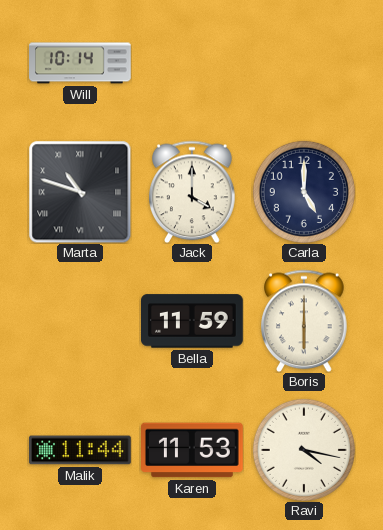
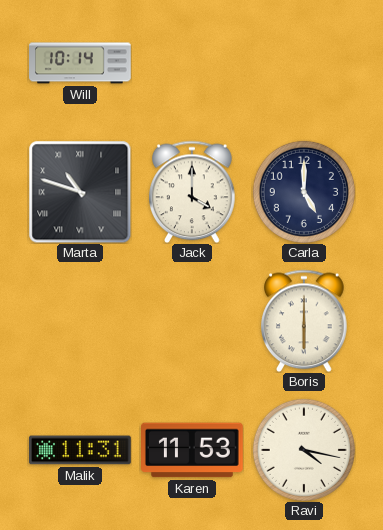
Bella: 11:59 -> none (193, 321)
Malik: 11:44 -> 11:31 (81, 450)
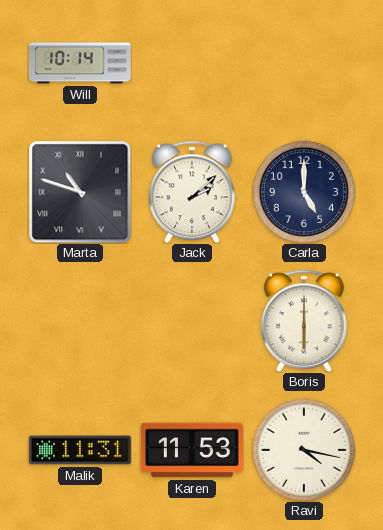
Jack: 4:00 -> 2:08 (193, 192)
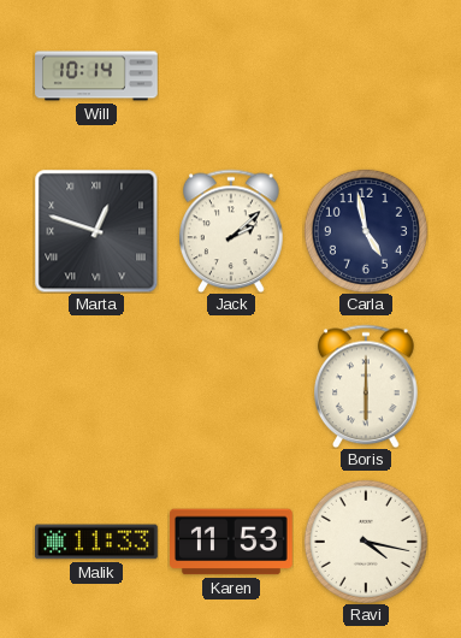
Marta: 10:48 -> 12:48 (96, 231)
Carla: 5:00 -> 4:58 (366, 231)
Malik: 11:31 -> 11:33 (97, 542)
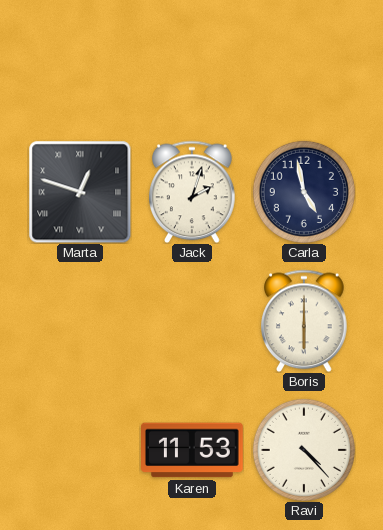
Will: 10:14 -> none (96, 76)
Jack: 2:08 -> 2:03 (193, 192)
Malik: 11:33 -> none (97, 542)
Ravi: 4:17 -> 4:23 (304, 450)
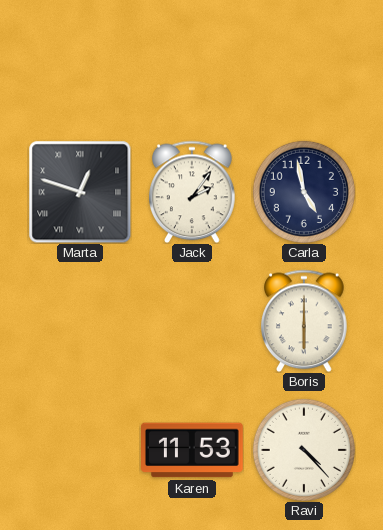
Jack: 2:03 -> 2:06 (193, 192)
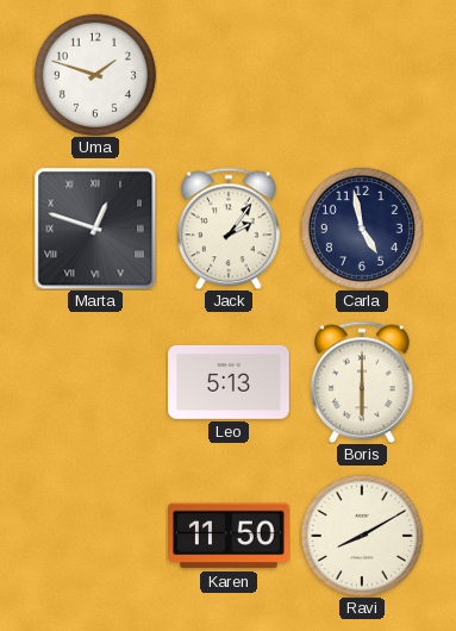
Uma: none -> 1:48 (95, 75)
Leo: none -> 5:13 (230, 382)
Karen: 11:53 -> 11:50 (230, 536)
Ravi: 4:23 -> 8:10 (362, 536)
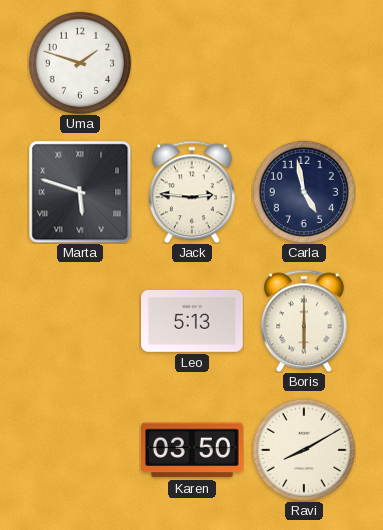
Marta: 12:48 -> 5:48 (80, 192)
Jack: 2:06 -> 2:46 (193, 192)
Karen: 11:50 -> 03:50 (193, 450)
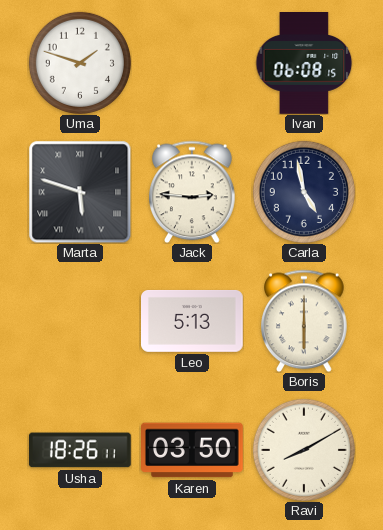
Ivan: none -> 06:08 (304, 64)
Usha: none -> 18:26 (80, 450)
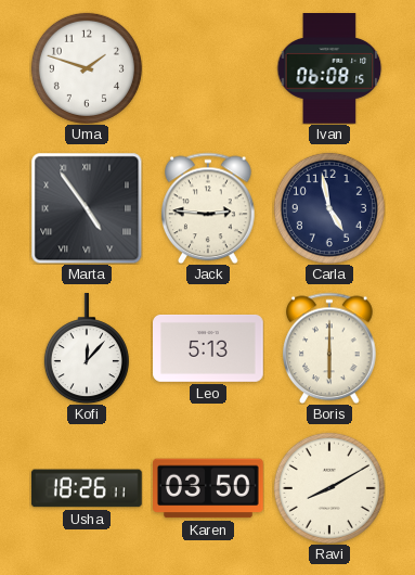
Marta: 5:48 -> 4:54 (87, 208)
Kofi: none -> 12:07 (87, 349)
